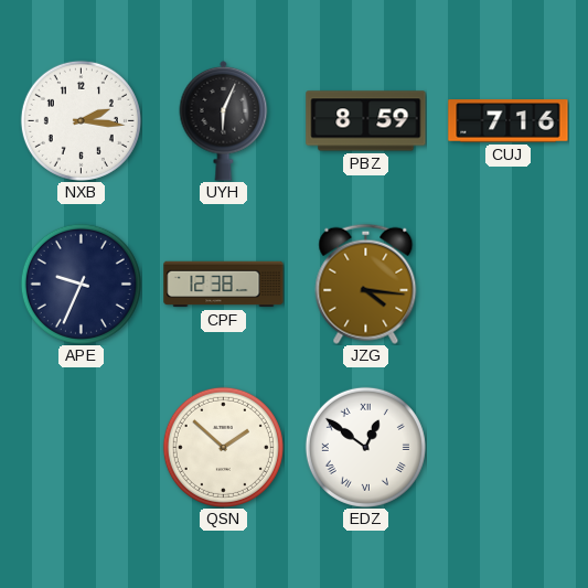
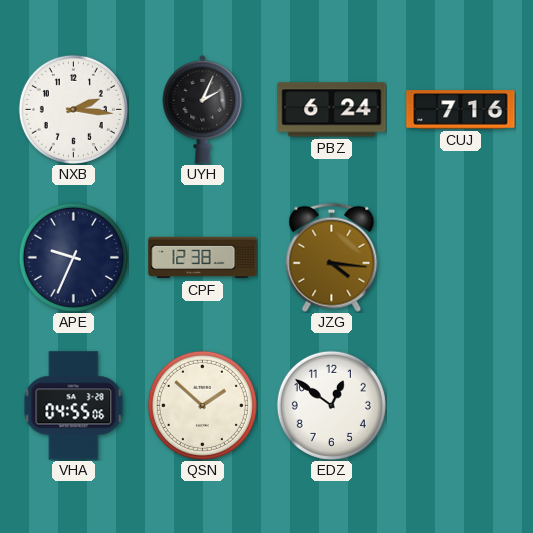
UYH: 6:04 -> 2:04 (203, 109)
PBZ: 8:59 -> 6:24 (332, 110)
VHA: none -> 04:55 (74, 406)
EDZ numerals: Roman -> Arabic (331, 405)
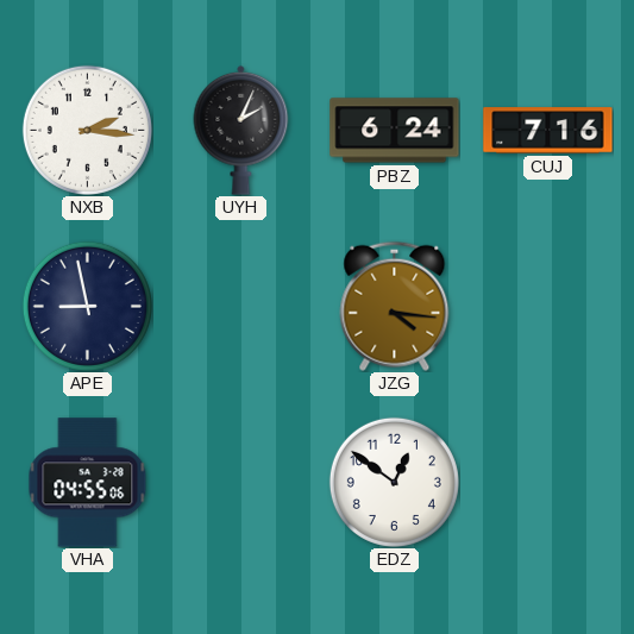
APE: 9:34 -> 8:58 (87, 306)
CPF: 12:38 -> none (203, 258)
QSN: 1:52 -> none (202, 405)
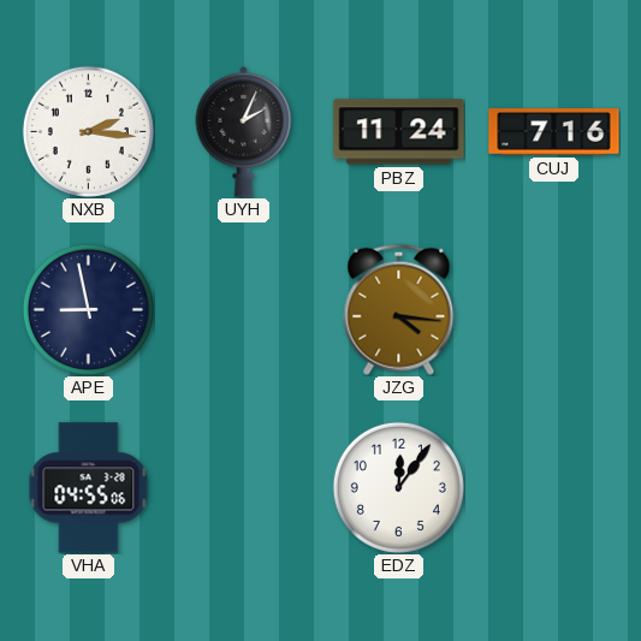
PBZ: 6:24 -> 11:24 (399, 132)
EDZ: 12:51 -> 12:06 (398, 487)
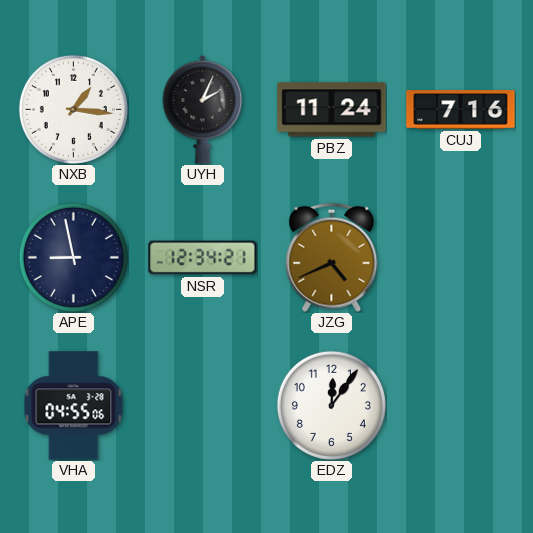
NXB: 2:16 -> 1:16 (73, 109)
NSR: none -> 12:34 (203, 258)
JZG: 4:16 -> 4:41 (332, 257)
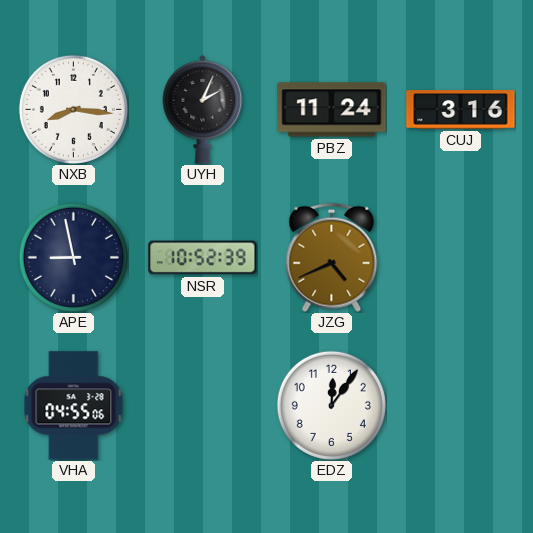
NXB: 1:16 -> 8:16 (73, 109)
CUJ: 7:16 -> 3:16 (461, 110)
NSR: 12:34 -> 10:52 (203, 258)
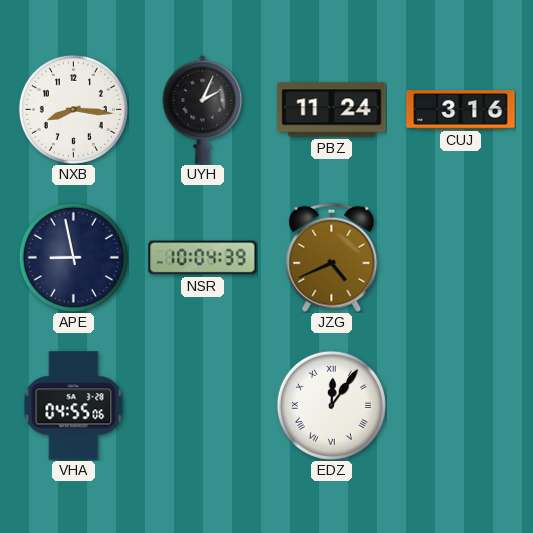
NSR: 10:52 -> 10:04 (203, 258)
EDZ numerals: Arabic -> Roman (331, 405)
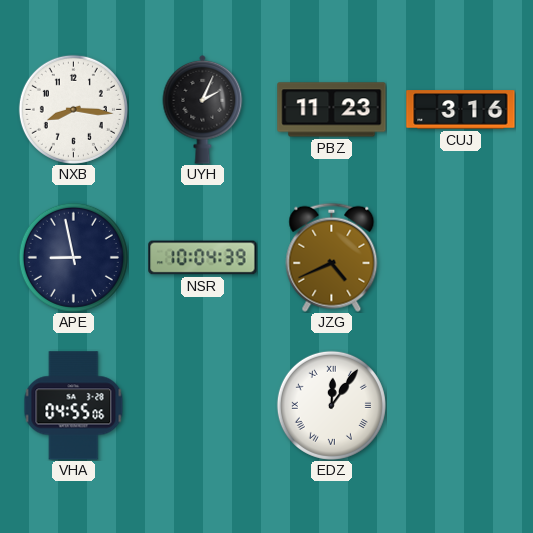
PBZ: 11:24 -> 11:23 (332, 110)
